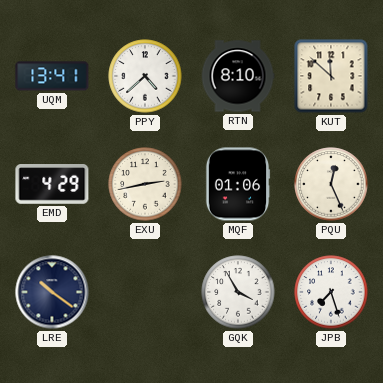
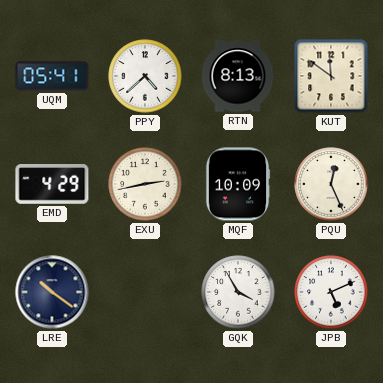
UQM: 13:41 -> 05:41 (52, 76)
RTN: 8:10 -> 8:13 (238, 76)
KUT: 11:52 -> 11:51 (331, 76)
MQF: 01:06 -> 10:09 (238, 184)
JPB: 7:27 -> 5:11 (331, 292)
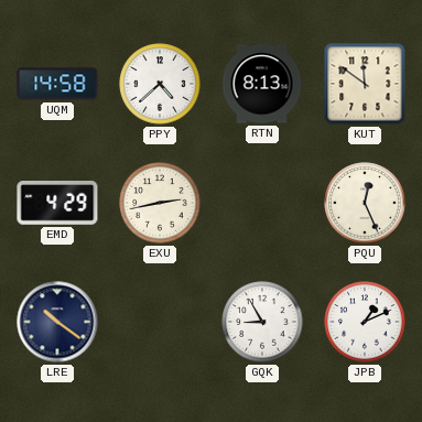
UQM: 05:41 -> 14:58 (57, 84)
MQF: 10:09 -> none (238, 184)
GQK: 3:55 -> 8:55 (262, 322)
JPB: 5:11 -> 1:11 (365, 322)
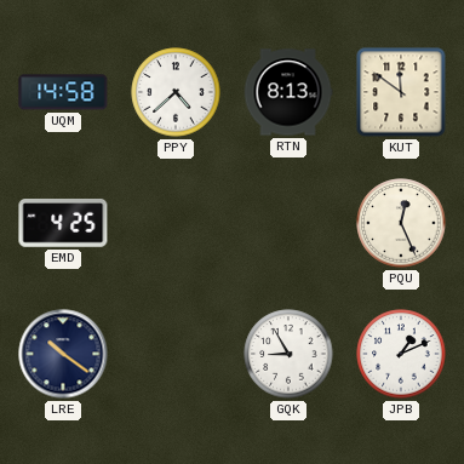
EMD: 4:29 -> 4:25 (63, 223)
EXU: 2:43 -> none (160, 203)
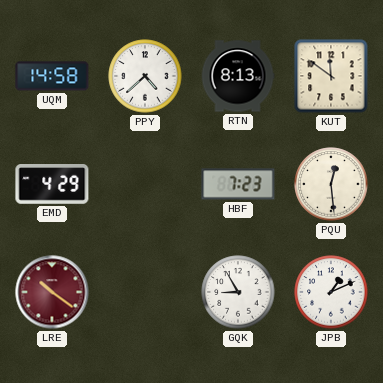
EMD: 4:25 -> 4:29 (52, 184)
HBF: none -> 7:23 (238, 184)
PQU: 12:26 -> 12:29 (331, 184)
LRE dial: navy -> burgundy (52, 292)
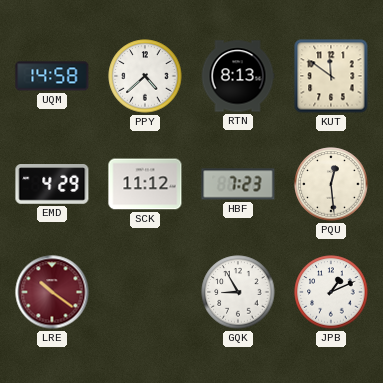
SCK: none -> 11:12 (145, 184)
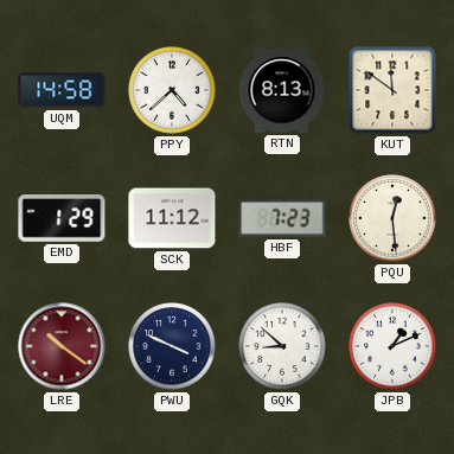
EMD: 4:29 -> 1:29 (62, 218)
PWU: none -> 3:49 (172, 346)
GQK: 8:55 -> 8:52 (282, 346)
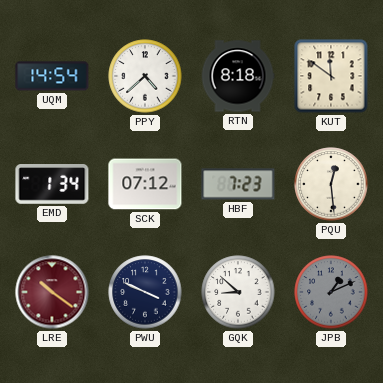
UQM: 14:58 -> 14:54 (52, 76)
RTN: 8:13 -> 8:18 (238, 76)
EMD: 1:29 -> 1:34 (52, 184)
SCK: 11:12 -> 07:12 (145, 184)
JPB dial: white -> grey (331, 292)
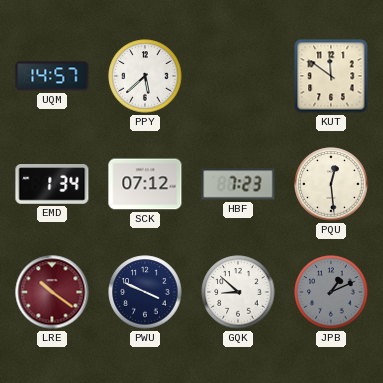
UQM: 14:54 -> 14:57 (52, 76)
PPY: 4:38 -> 5:38 (145, 76)
RTN: 8:18 -> none (238, 76)
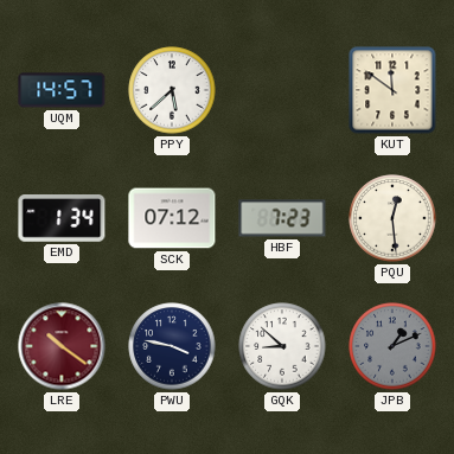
PWU: 3:49 -> 3:47 (172, 346)
